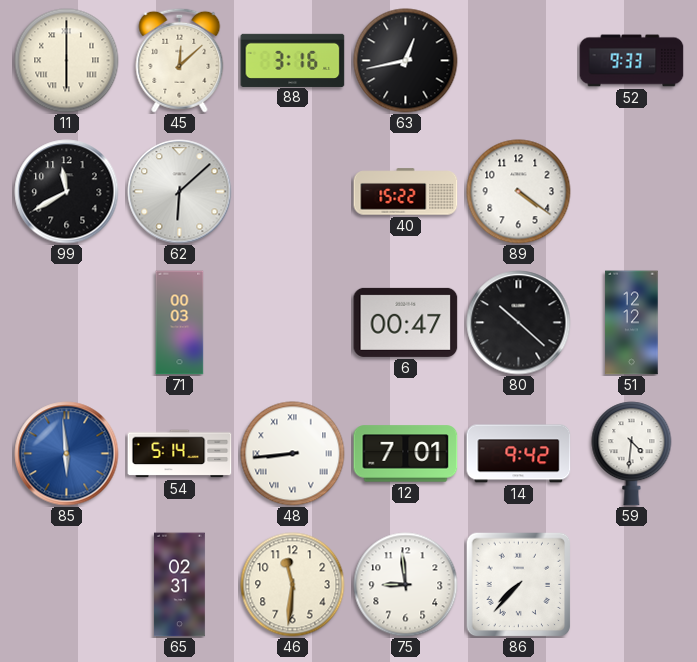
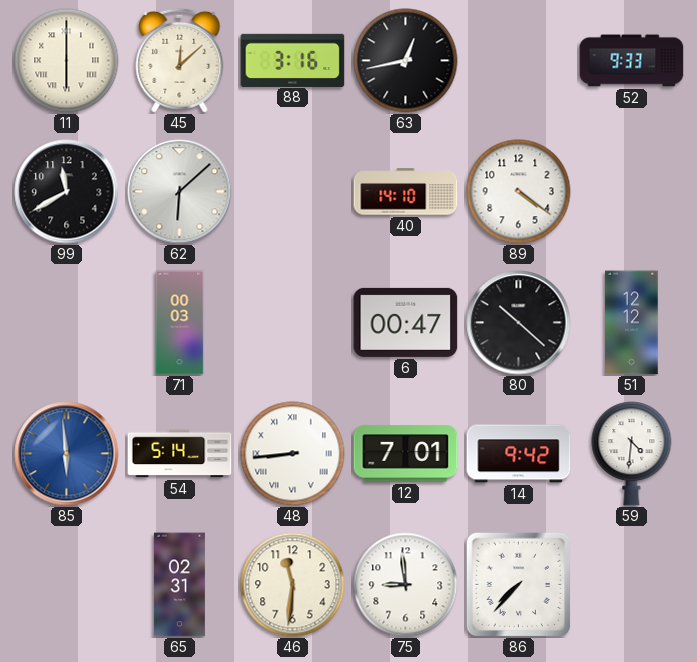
40: 15:22 -> 14:10 (406, 192)
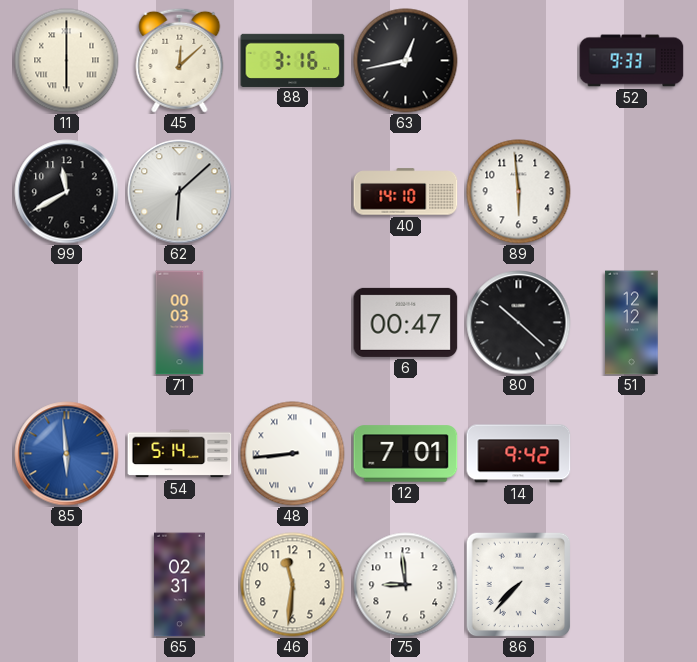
89: 4:21 -> 5:59 (519, 192)
59: 4:31 -> none (632, 454)
